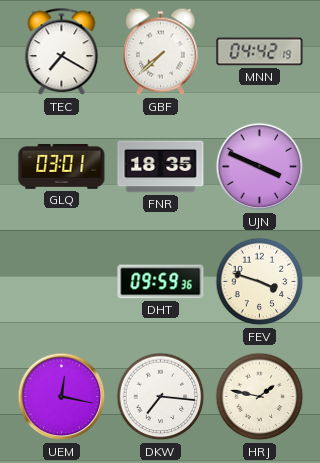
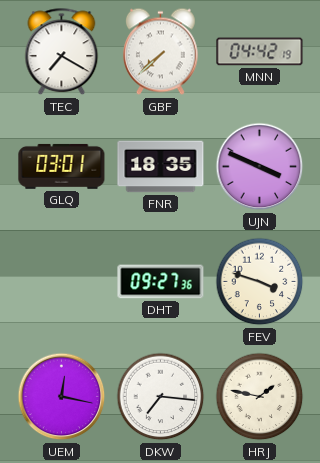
DHT: 09:59 -> 09:27 (161, 282)
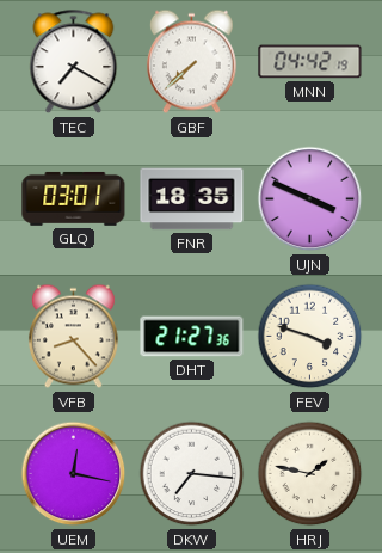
VFB: none -> 8:23 (73, 337)
DHT: 09:27 -> 21:27 (192, 337)
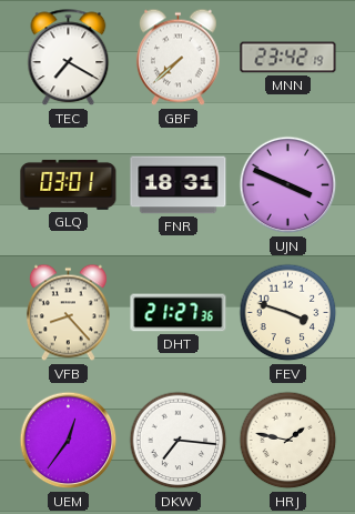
MNN: 04:42 -> 23:42 (288, 58)
FNR: 18:35 -> 18:31 (179, 185)
UEM: 12:17 -> 12:36 (69, 441)
